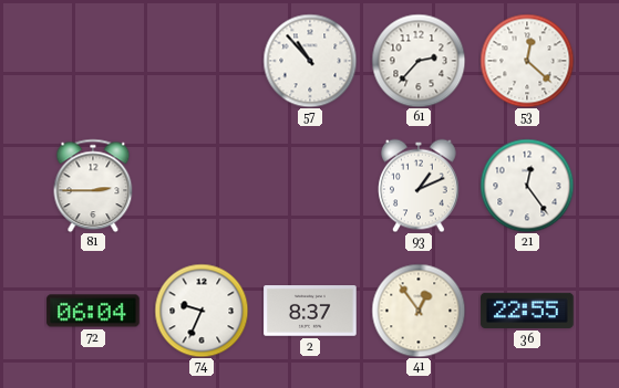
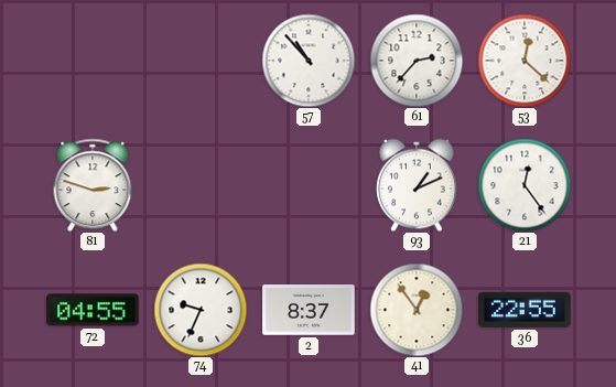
81: 2:45 -> 2:48 (93, 185)
72: 06:04 -> 04:55 (93, 310)
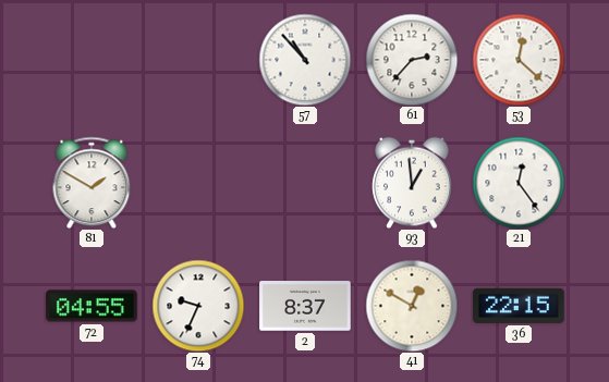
81: 2:48 -> 1:50 (92, 183)
93: 1:11 -> 12:59 (412, 183)
41: 12:54 -> 12:50 (412, 306)
36: 22:55 -> 22:15 (519, 306)
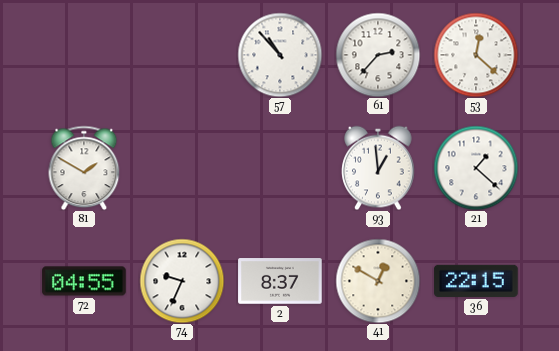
21: 12:24 -> 1:22 (476, 168)
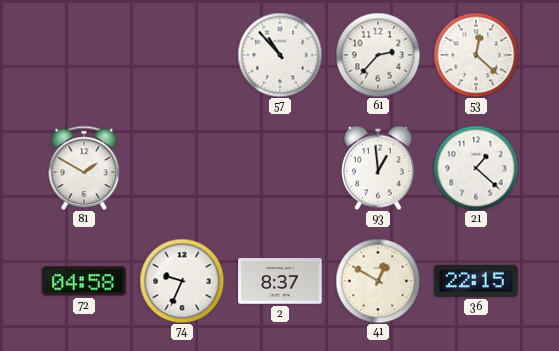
72: 04:55 -> 04:58 (84, 281)
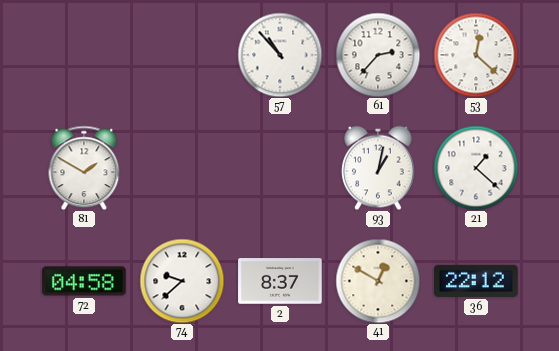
93: 12:59 -> 1:02 (378, 168)
74: 9:34 -> 9:38 (182, 281)
36: 22:15 -> 22:12 (476, 281)
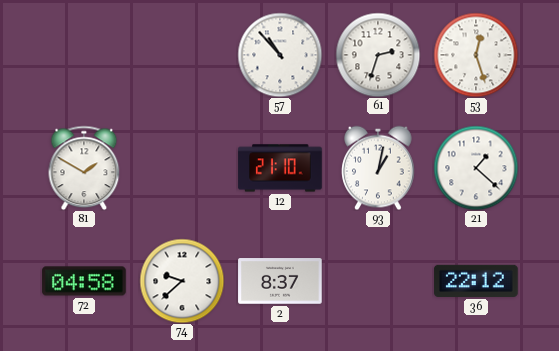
61: 2:37 -> 2:33 (378, 55)
53: 12:22 -> 12:27 (476, 55)
12: none -> 21:10 (280, 168)
41: 12:50 -> none (378, 281)
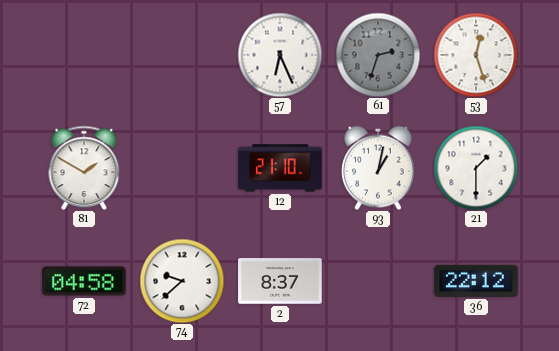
57: 10:53 -> 6:26 (280, 55)
61 dial: white -> grey (378, 55)
21: 1:22 -> 1:30 (476, 168)
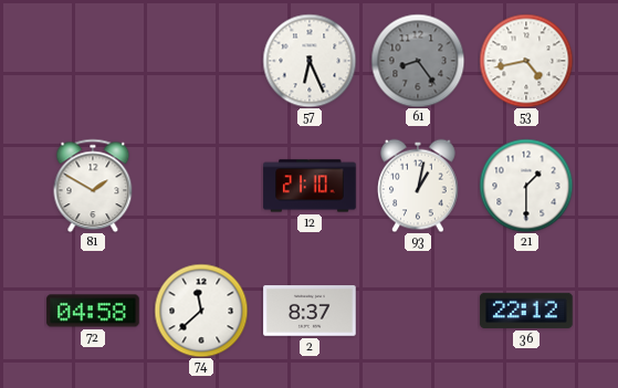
61: 2:33 -> 8:24 (418, 61)
53: 12:27 -> 4:43 (526, 61)
74: 9:38 -> 11:38 (201, 311)
